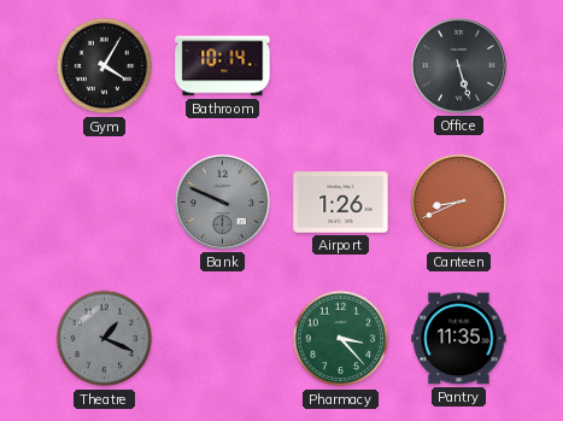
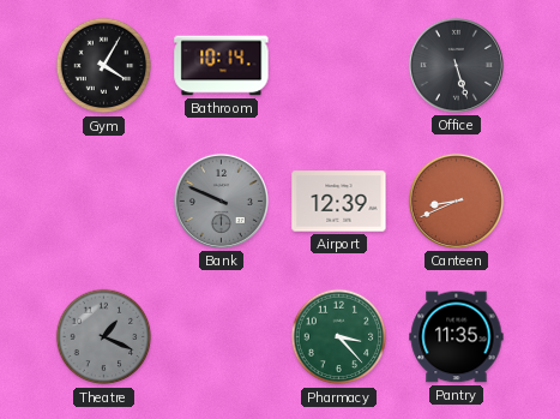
Airport: 1:26 -> 12:39 (339, 202)
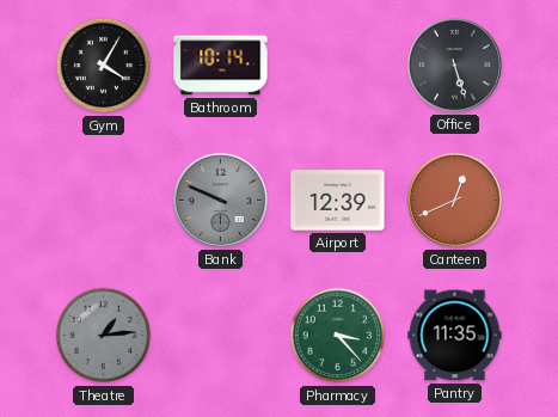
Canteen: 8:41 -> 12:41 (454, 200)
Theatre: 1:19 -> 1:14 (104, 336)
